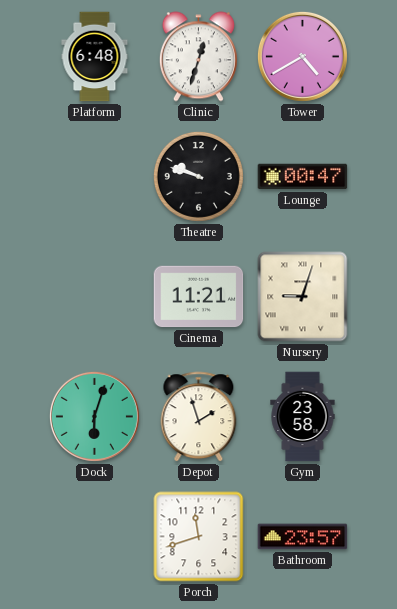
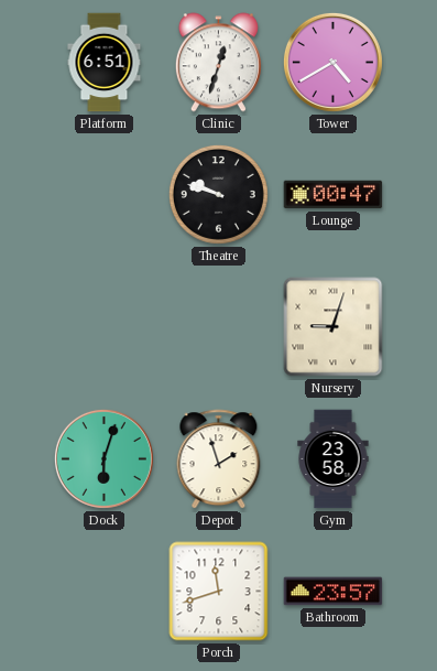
Platform: 6:48 -> 6:51 (105, 63)
Cinema: 11:21 -> none (199, 297)
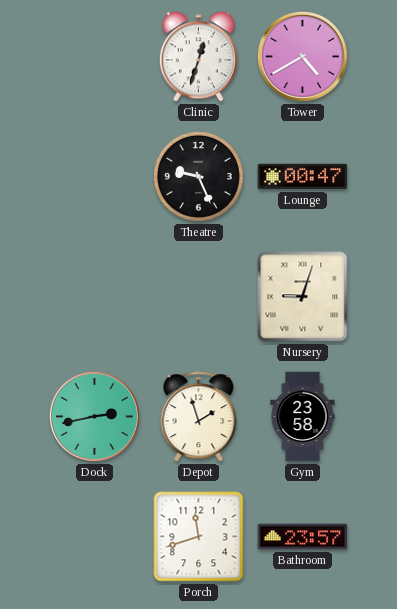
Platform: 6:51 -> none (105, 63)
Theatre: 9:48 -> 9:26 (198, 176)
Dock: 6:03 -> 2:43 (94, 416)
